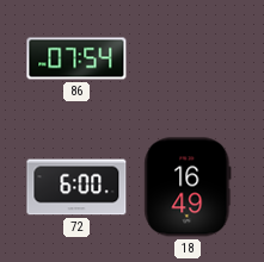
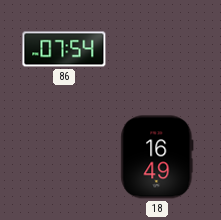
72: 6:00 -> none (76, 187)
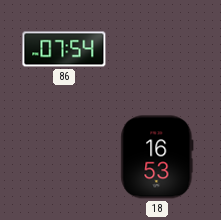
18: 16:49 -> 16:53 (157, 157)
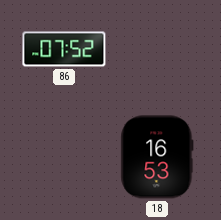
86: 07:54 -> 07:52 (64, 49)
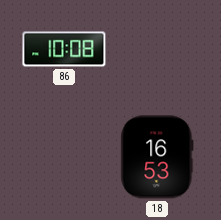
86: 07:52 -> 10:08 (64, 49)
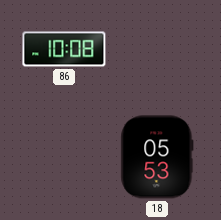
18: 16:53 -> 05:53 (157, 157)
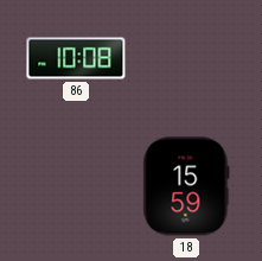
18: 05:53 -> 15:59 (186, 186)
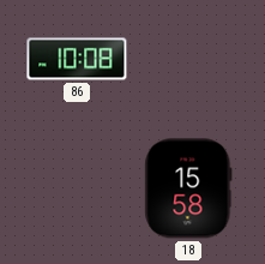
18: 15:59 -> 15:58 (188, 188)
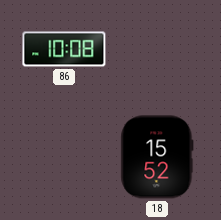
18: 15:58 -> 15:52 (157, 157)
